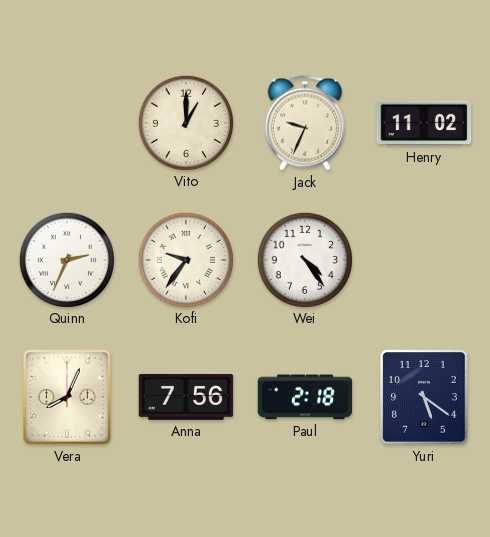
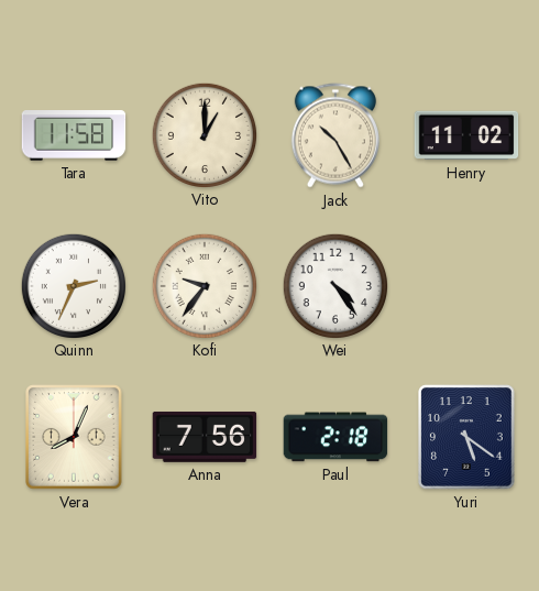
Tara: none -> 11:58 (74, 135)
Jack: 9:34 -> 10:25 (335, 135)
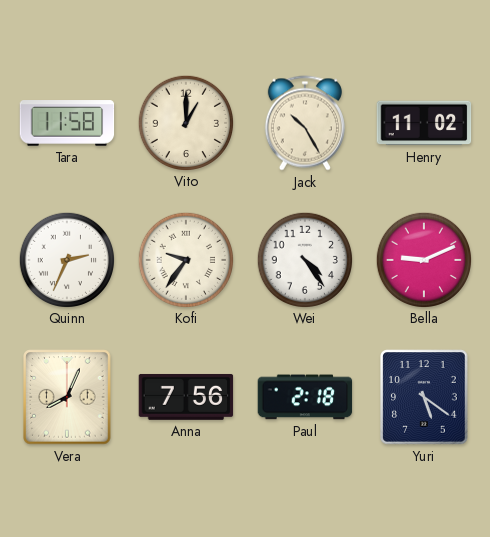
Bella: none -> 9:11 (423, 259)
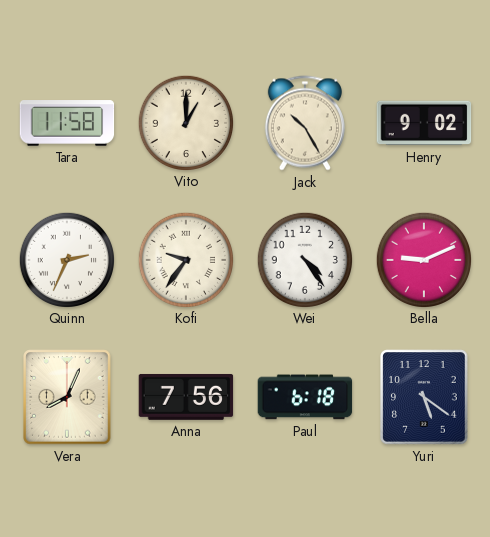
Henry: 11:02 -> 9:02 (424, 123)
Paul: 2:18 -> 6:18 (305, 397)
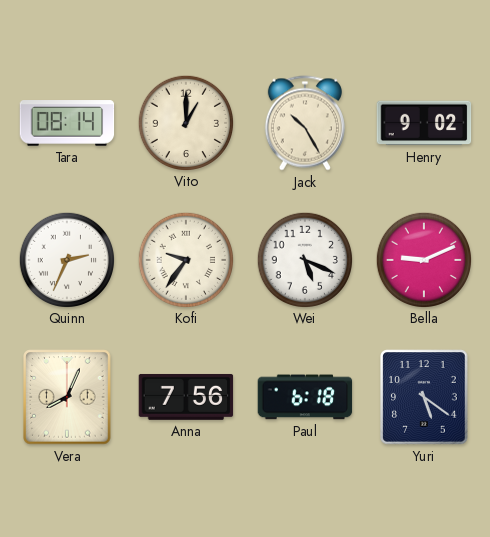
Tara: 11:58 -> 08:14 (67, 123)
Wei: 4:24 -> 5:19 (304, 259)
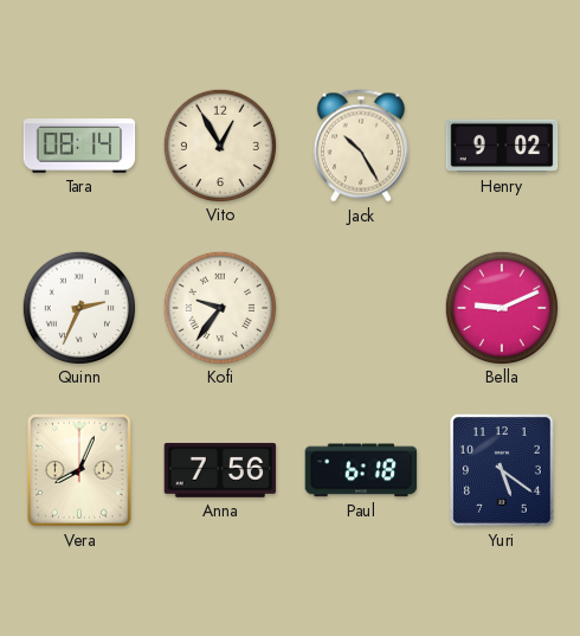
Vito: 1:00 -> 12:55 (219, 144)
Wei: 5:19 -> none (304, 259)
